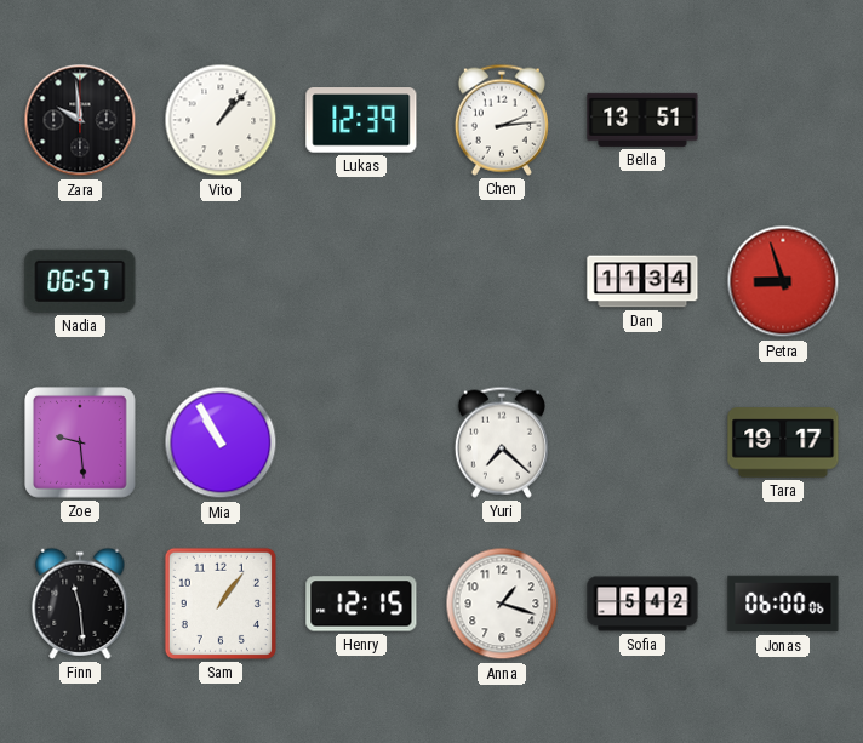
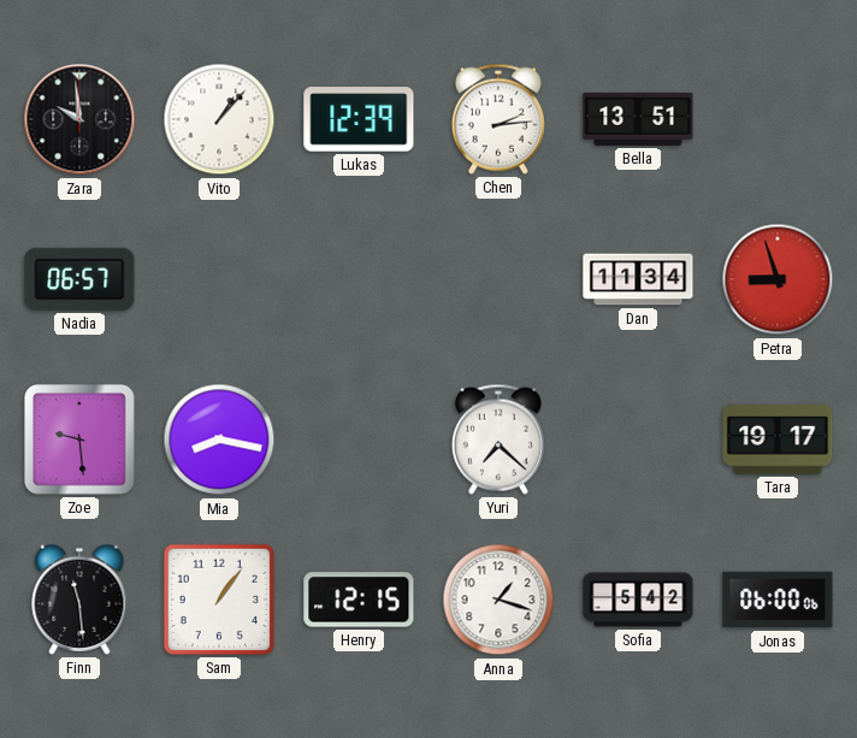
Mia: 10:55 -> 8:17 (219, 439)
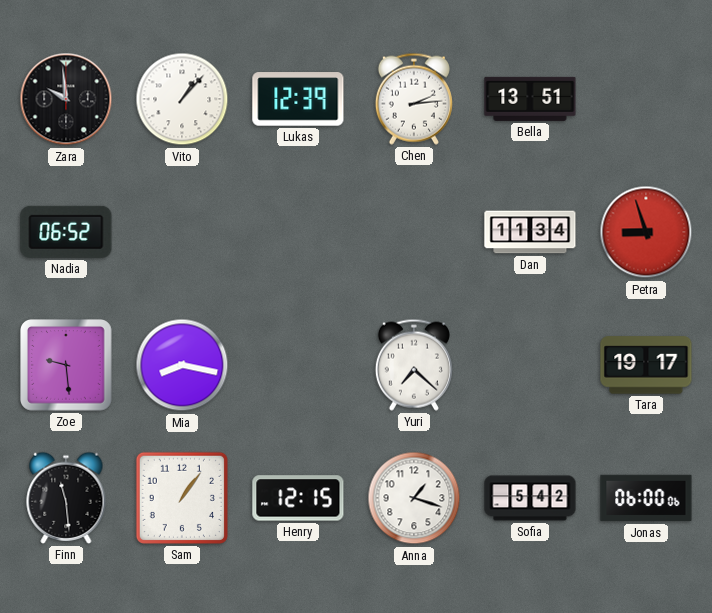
Nadia: 06:57 -> 06:52 (66, 232)
